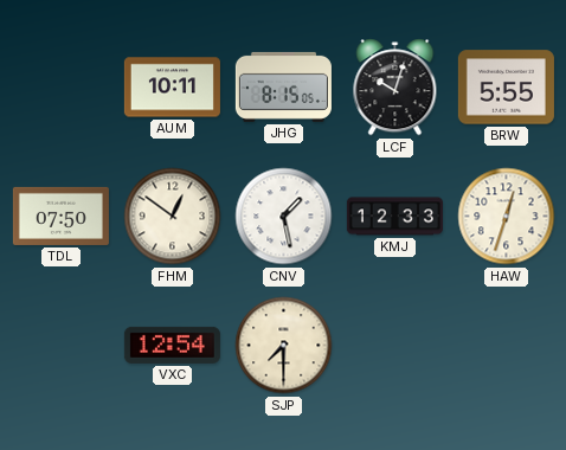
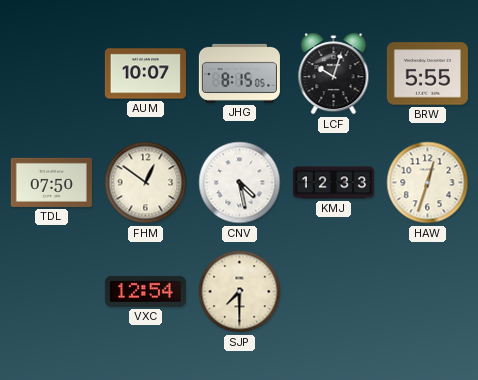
AUM: 10:11 -> 10:07 (145, 74)
CNV: 1:28 -> 4:28 (240, 183)
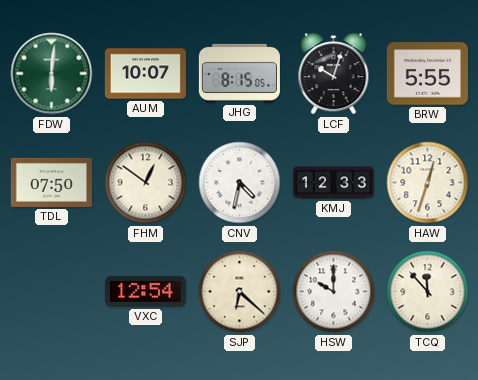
FDW: none -> 6:01 (52, 74)
CNV: 4:28 -> 4:32 (240, 183)
SJP: 7:30 -> 6:22 (240, 292)
HSW: none -> 10:00 (334, 292)
TCQ: none -> 11:53 (428, 292)
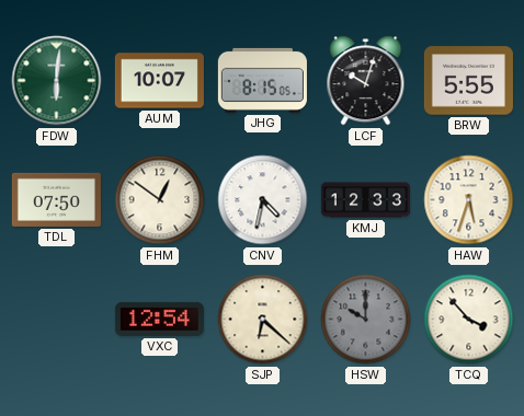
HAW: 12:33 -> 5:33 (469, 200)
HSW dial: white -> grey (366, 320)
TCQ: 11:53 -> 3:53 (469, 320)
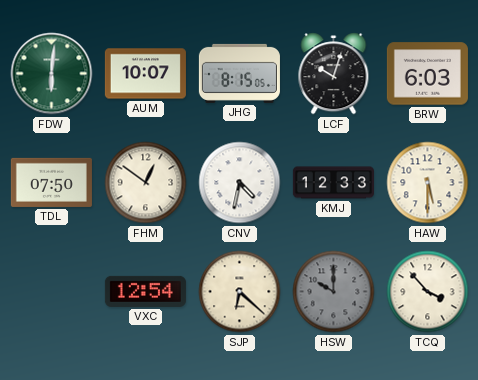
BRW: 5:55 -> 6:03 (427, 74)
HAW: 5:33 -> 5:30 (428, 183)
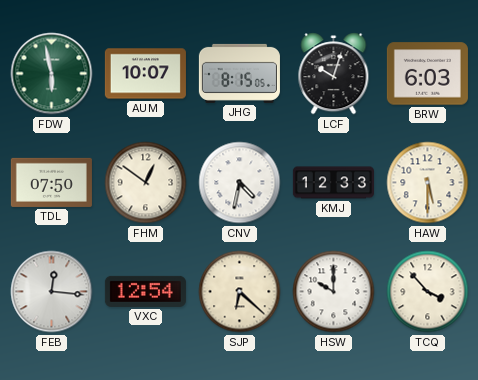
FDW: 6:01 -> 5:58 (52, 74)
FEB: none -> 12:16 (52, 292)
HSW dial: grey -> white (334, 292)
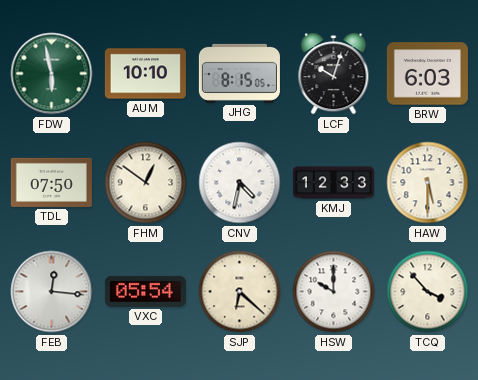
AUM: 10:07 -> 10:10 (145, 74)
VXC: 12:54 -> 05:54 (145, 291)
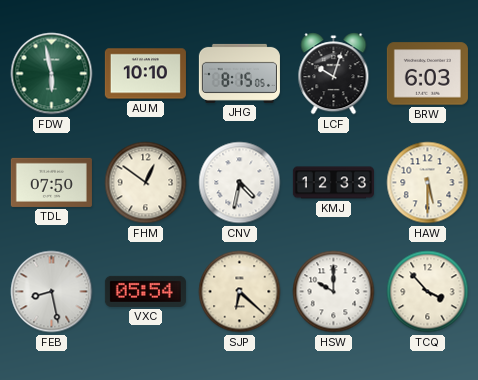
FEB: 12:16 -> 8:28 (52, 292)
